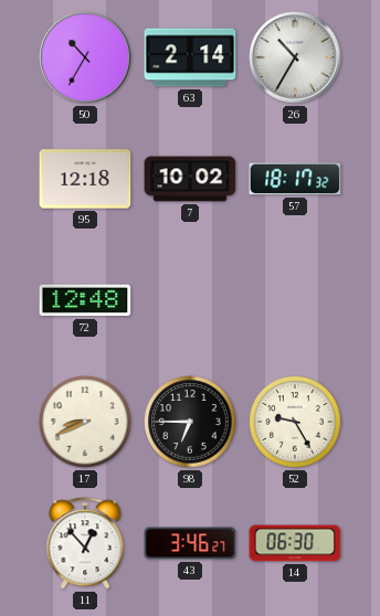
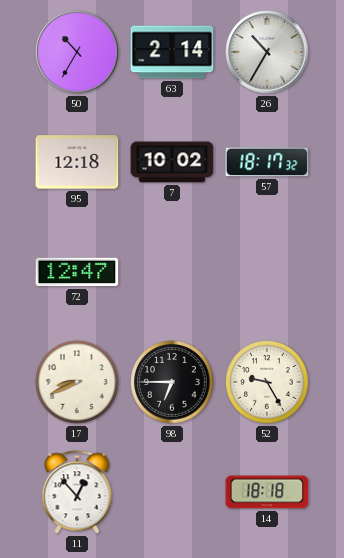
72: 12:48 -> 12:47 (77, 272)
43: 3:46 -> none (190, 543)
14: 06:30 -> 18:18 (267, 492)
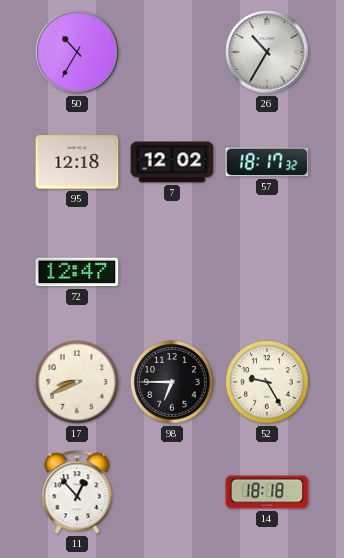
63: 2:14 -> none (172, 52)
7: 10:02 -> 12:02 (172, 162)
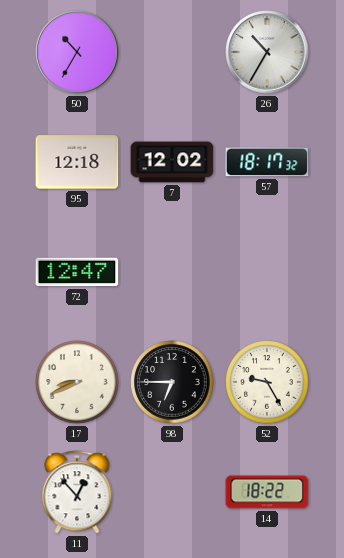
14: 18:18 -> 18:22 (267, 492)
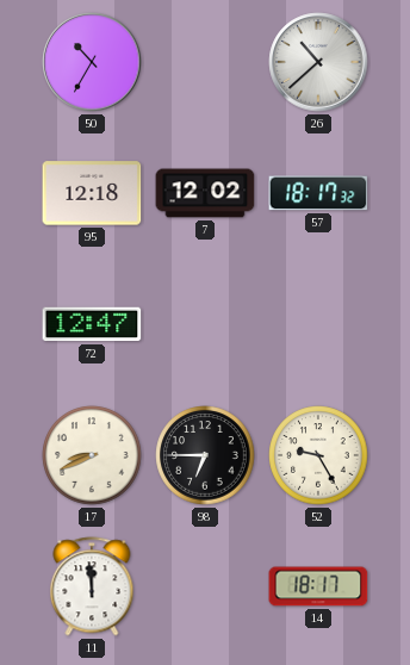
26: 10:35 -> 10:38 (318, 62)
11: 12:53 -> 11:59 (92, 586)
14: 18:22 -> 18:17 (318, 586)
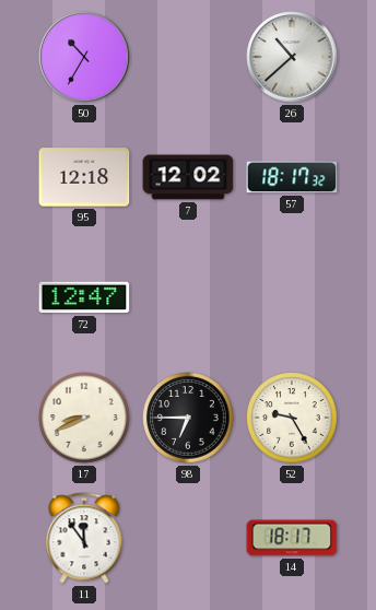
11: 11:59 -> 11:54 (84, 538)
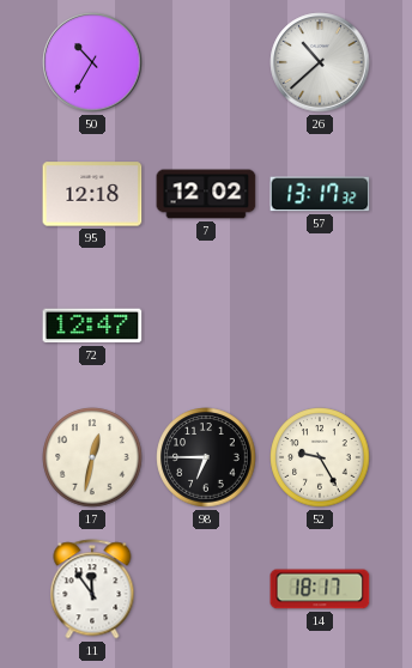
57: 18:17 -> 13:17 (320, 194)
17: 8:41 -> 12:32 (92, 457)
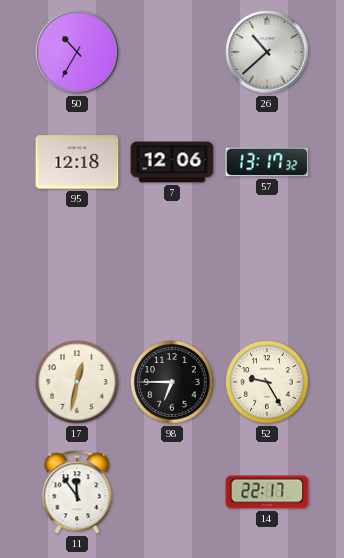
7: 12:02 -> 12:06 (172, 162)
72: 12:47 -> none (92, 326)
14: 18:17 -> 22:17 (267, 492)
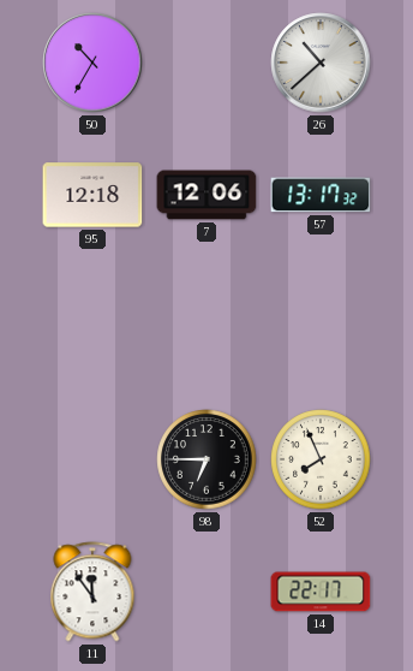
17: 12:32 -> none (77, 382)
52: 9:25 -> 7:56 (321, 459)
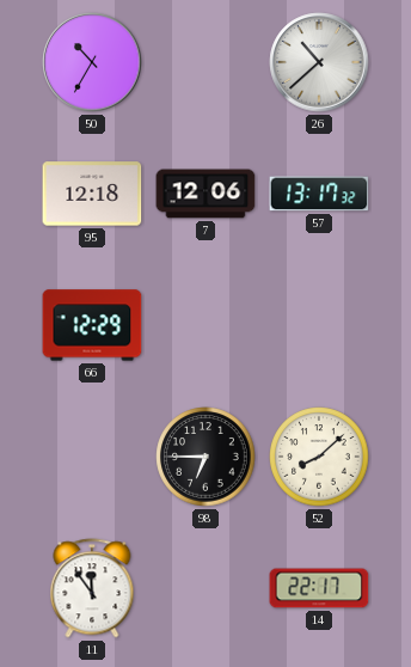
66: none -> 12:29 (92, 325)
52: 7:56 -> 8:08 (319, 457)
